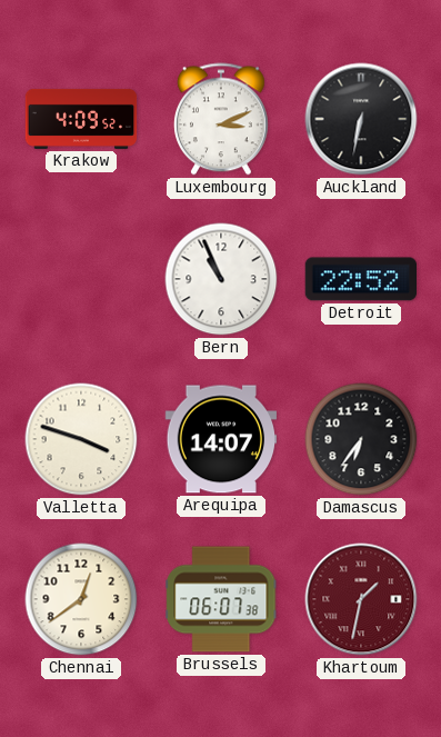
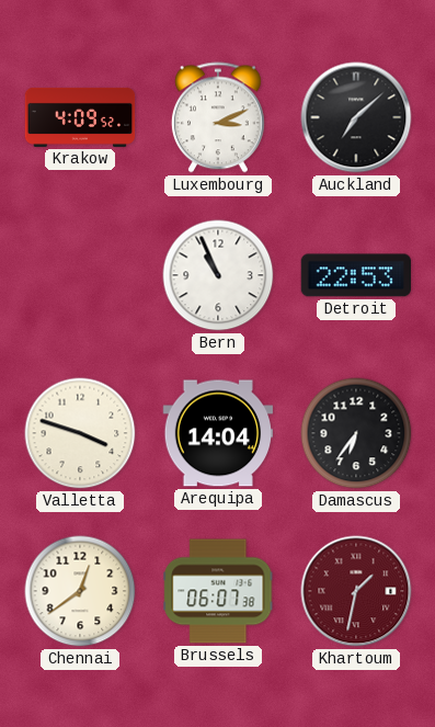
Auckland: 6:32 -> 7:08 (356, 117)
Detroit: 22:52 -> 22:53 (355, 275)
Arequipa: 14:07 -> 14:04 (218, 433)
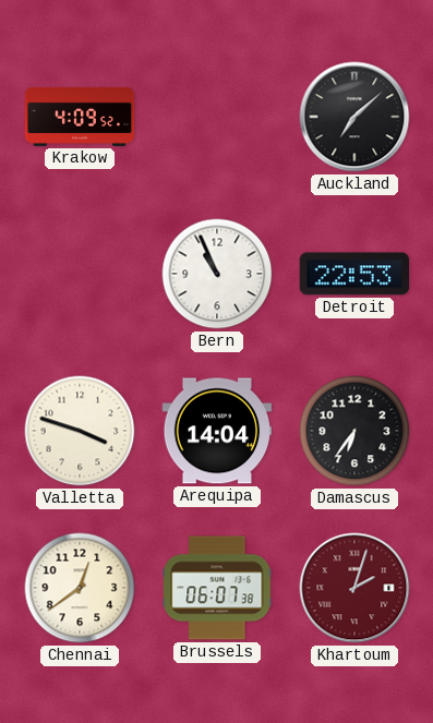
Luxembourg: 3:11 -> none (218, 117)
Khartoum: 1:32 -> 2:03 (354, 588)
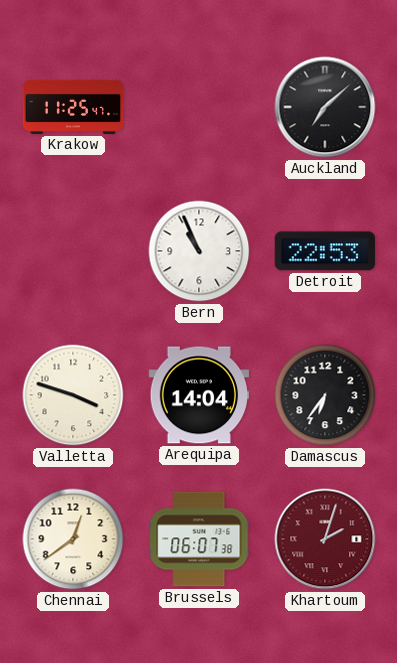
Krakow: 4:09 -> 11:25 (73, 107)
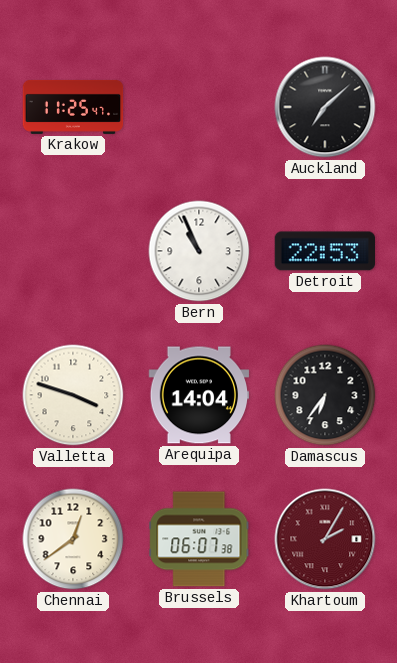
Khartoum: 2:03 -> 2:05 (325, 539)
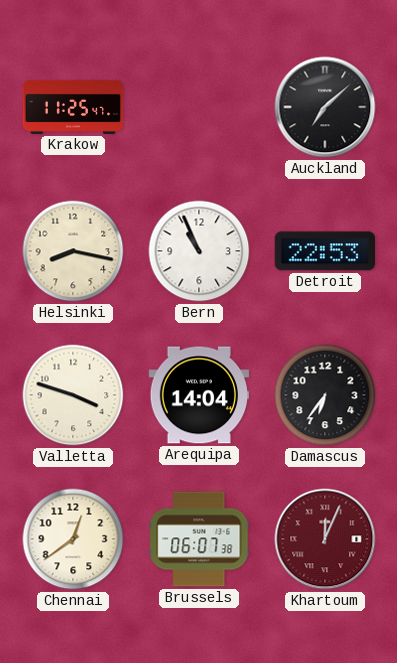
Helsinki: none -> 8:17 (73, 251)
Khartoum: 2:05 -> 12:04 (325, 539)
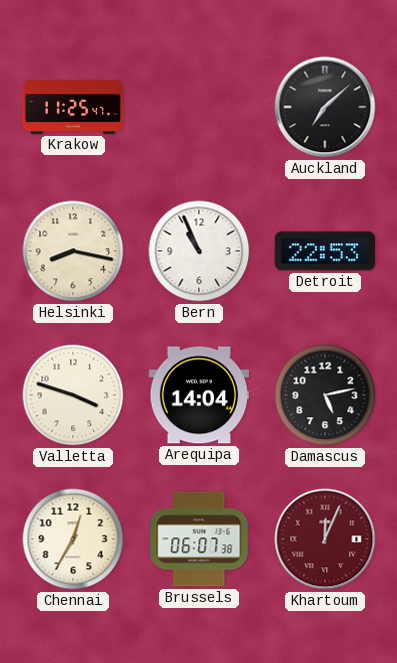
Damascus: 6:36 -> 5:13 (325, 395)
Chennai: 12:39 -> 12:35 (73, 539)
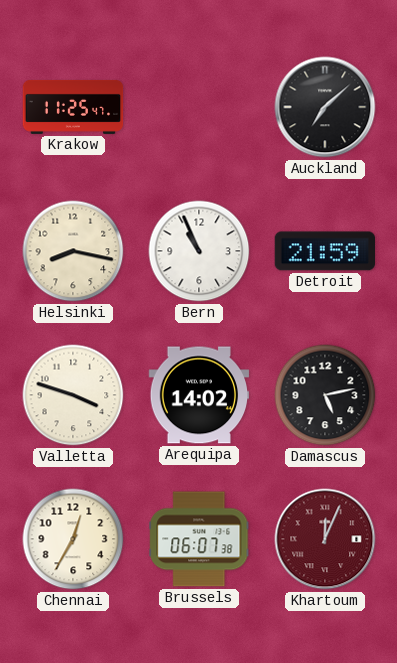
Detroit: 22:53 -> 21:59 (324, 251)
Arequipa: 14:04 -> 14:02 (199, 395)
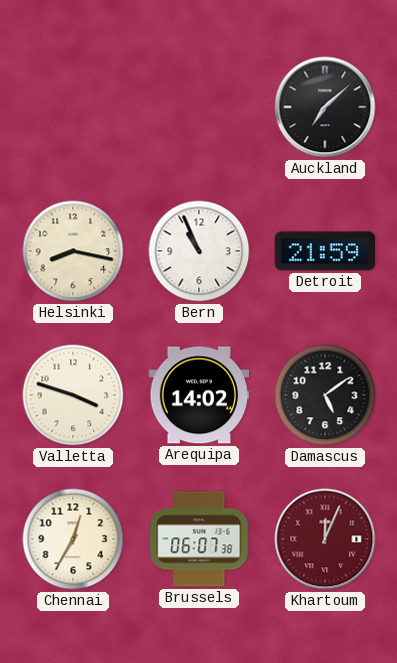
Krakow: 11:25 -> none (73, 107)
Damascus: 5:13 -> 5:09 (325, 395)
